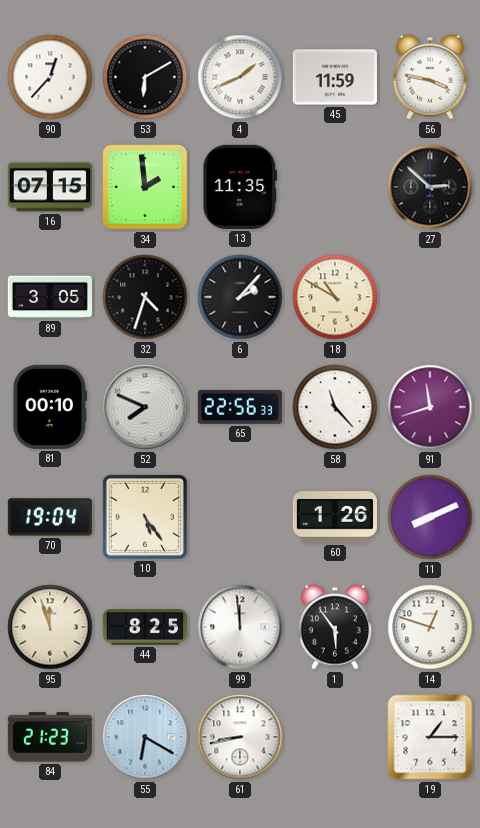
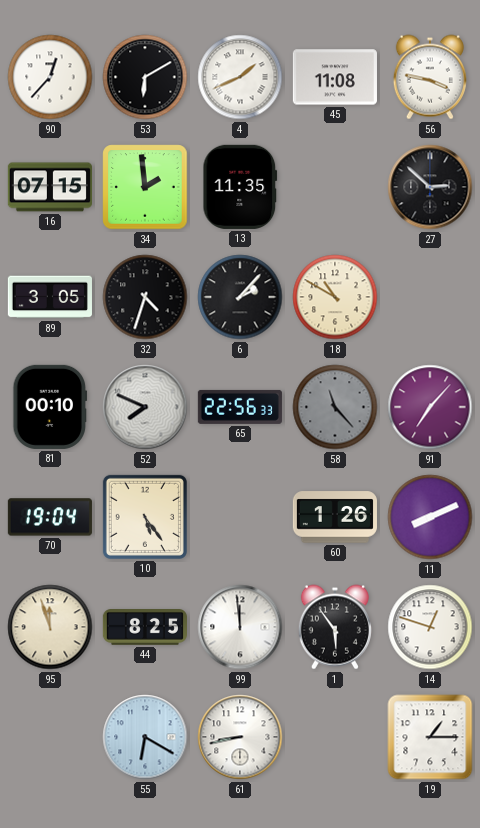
45: 11:59 -> 11:08 (335, 77)
58 dial: white -> grey (335, 407)
91: 11:42 -> 7:07 (430, 407)
84: 21:23 -> none (50, 737)
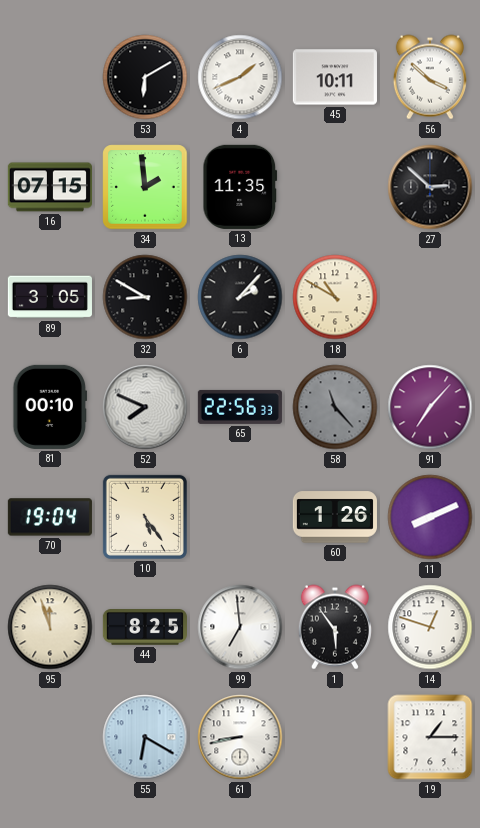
90: 12:37 -> none (50, 77)
45: 11:08 -> 10:11 (335, 77)
56: 3:47 -> 3:52 (430, 77)
32: 4:33 -> 8:50 (145, 297)
99: 11:59 -> 6:59 (240, 627)
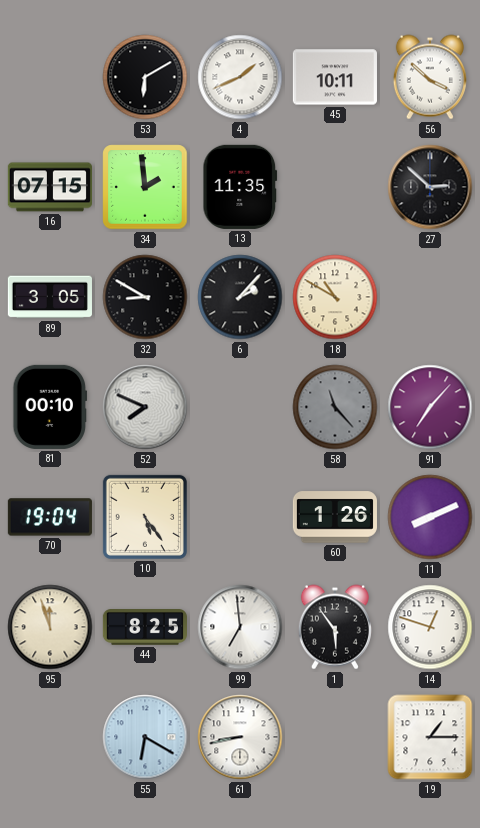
65: 22:56 -> none (240, 407)
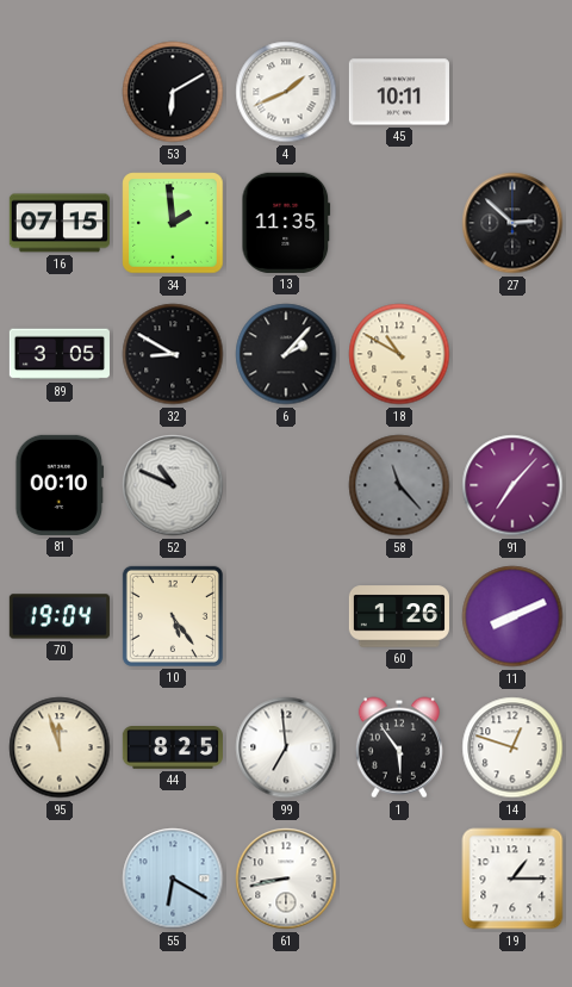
56: 3:52 -> none (430, 77)
52: 7:49 -> 10:49 (173, 485)
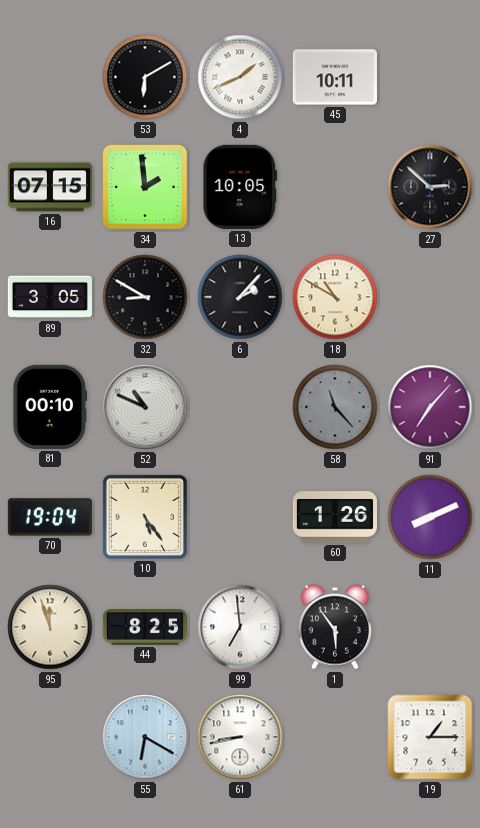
13: 11:35 -> 10:05 (240, 187)
14: 12:48 -> none (512, 747)
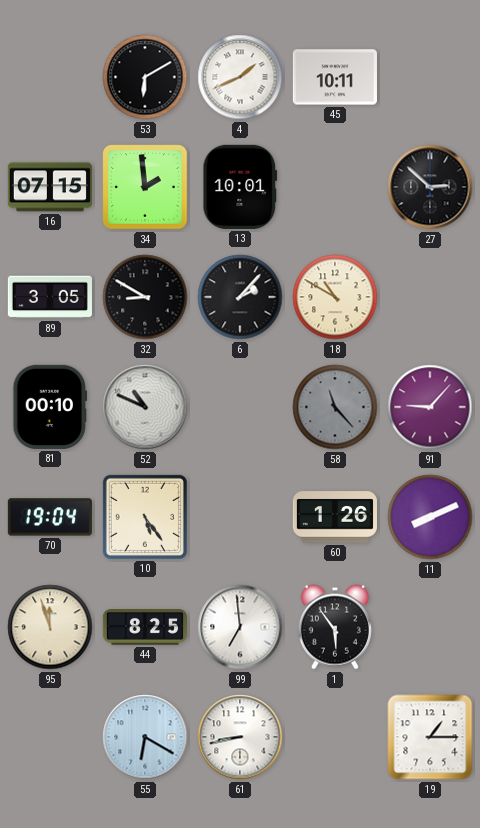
13: 10:05 -> 10:01 (240, 187)
91: 7:07 -> 9:07 (430, 407)
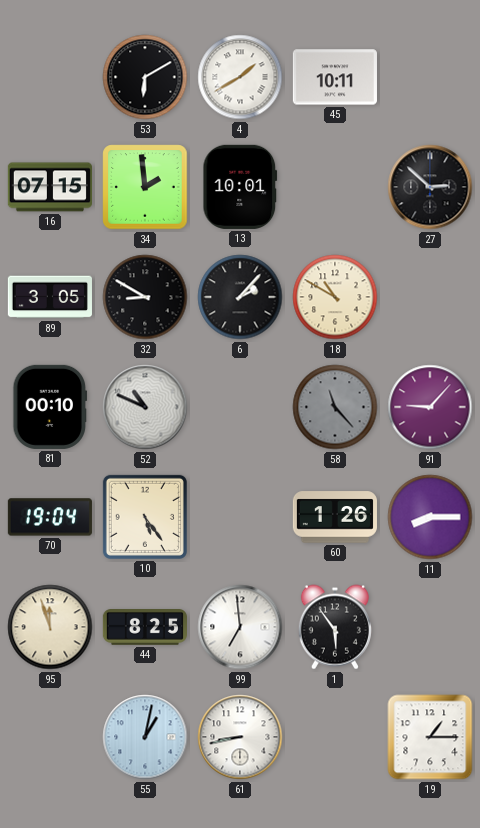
4: 1:41 -> 1:40 (240, 77)
11: 8:11 -> 8:15 (430, 517)
55: 6:20 -> 1:02 (145, 737)
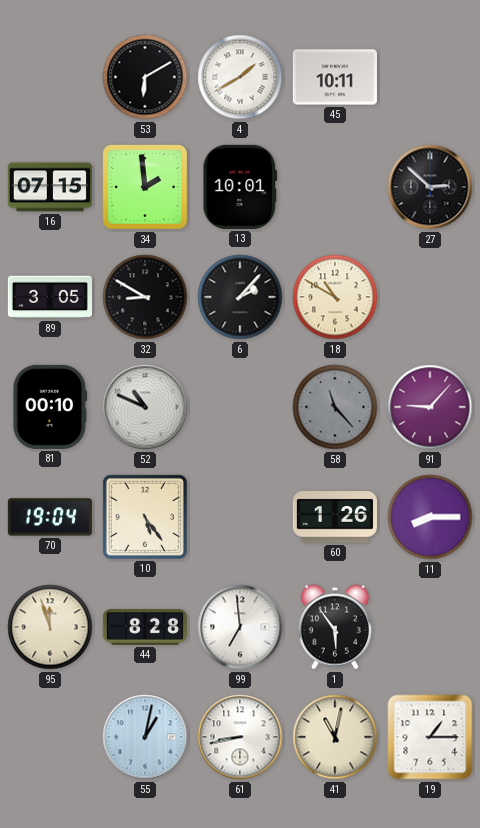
44: 8:25 -> 8:28 (145, 628)
41: none -> 11:02 (335, 737)
